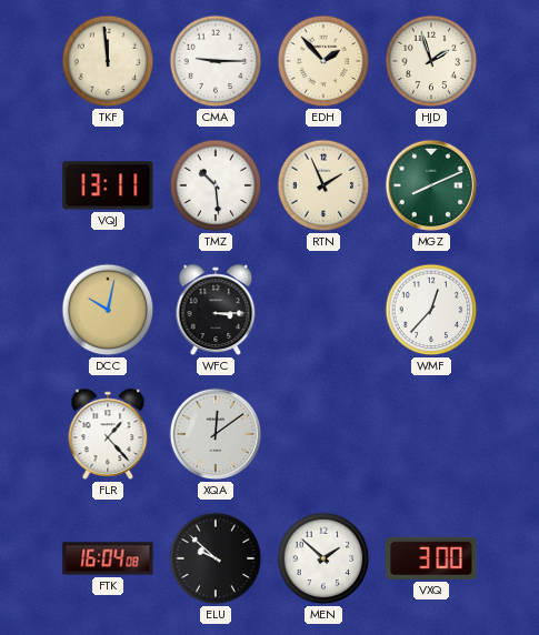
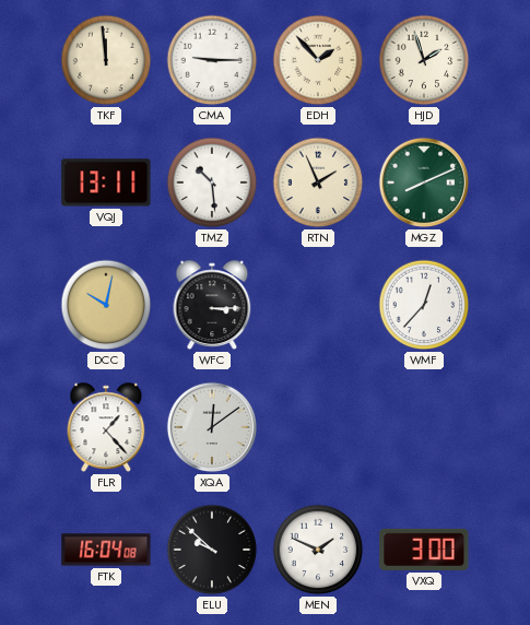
MEN: 1:52 -> 1:49 (318, 550)
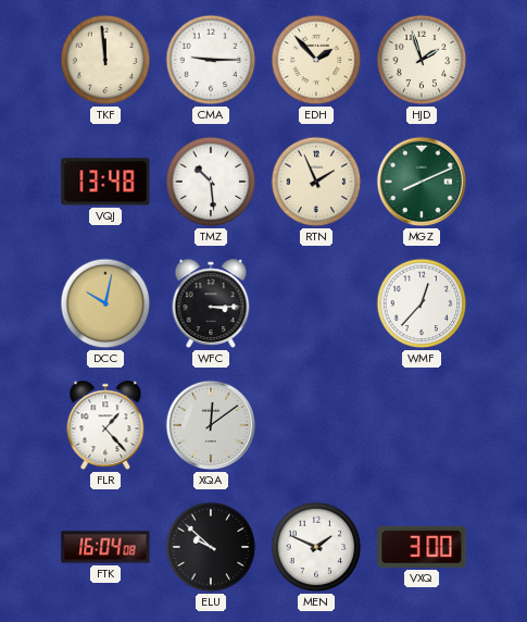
VQJ: 13:11 -> 13:48 (105, 182)
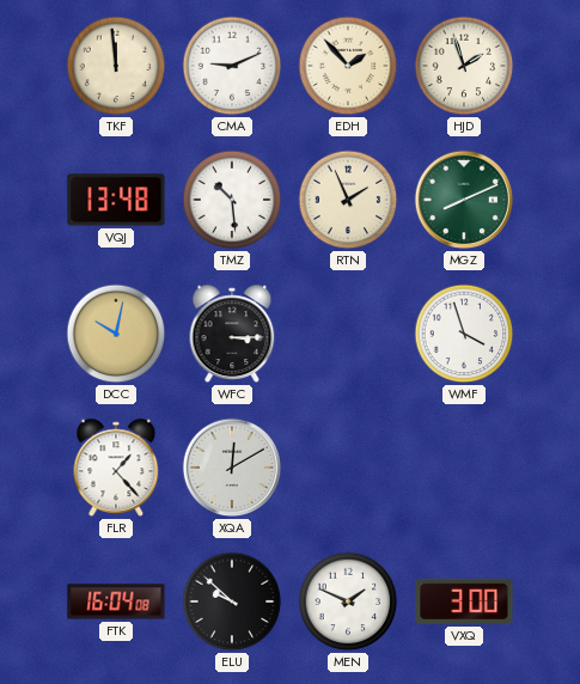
CMA: 9:15 -> 9:11 (232, 66)
WMF: 12:37 -> 3:57 (464, 334)
XQA: 12:09 -> 12:10 (232, 468)
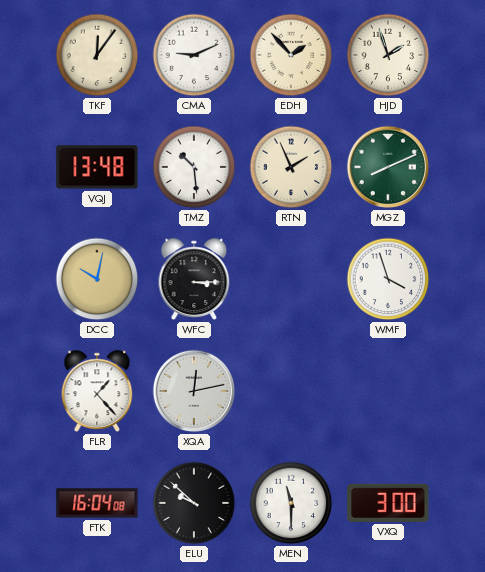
TKF: 11:59 -> 12:06 (97, 55)
XQA: 12:10 -> 12:13 (194, 391)
MEN: 1:49 -> 11:30 (291, 503)
